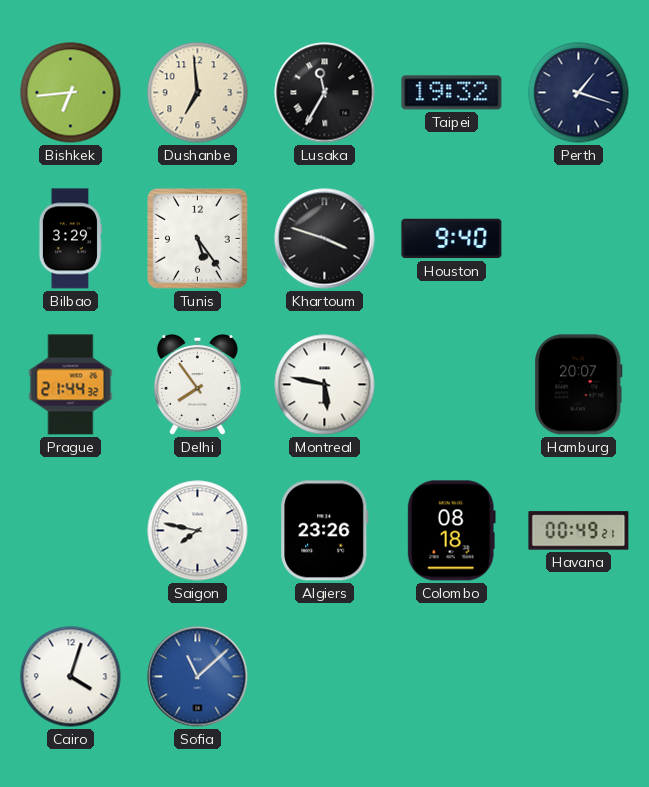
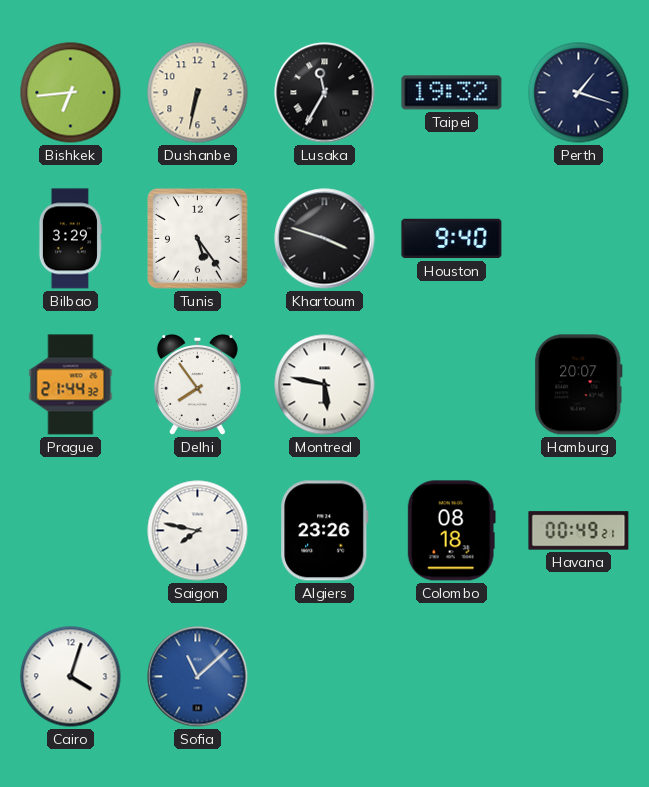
Dushanbe: 6:59 -> 6:32 (198, 93)
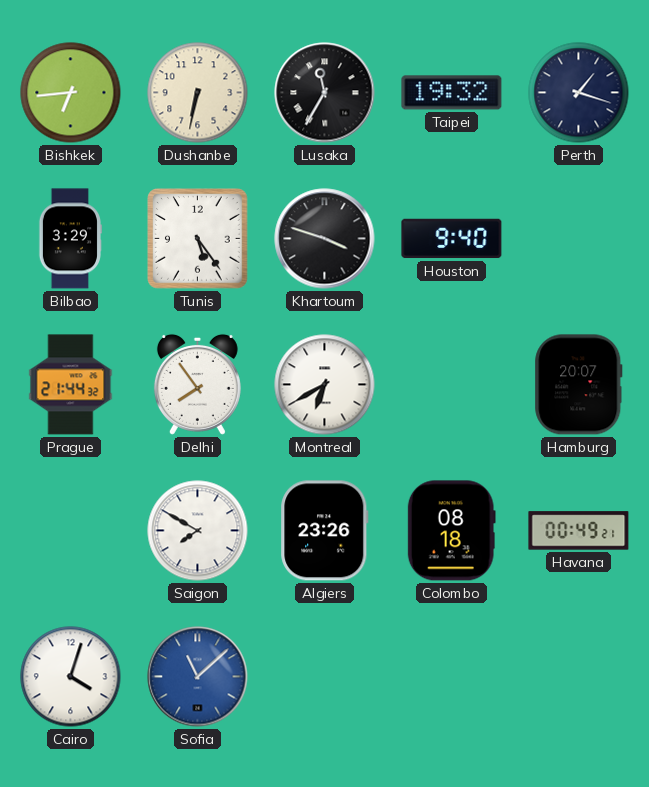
Montreal: 5:47 -> 6:40 (325, 385)
Saigon: 7:47 -> 7:50 (198, 531)
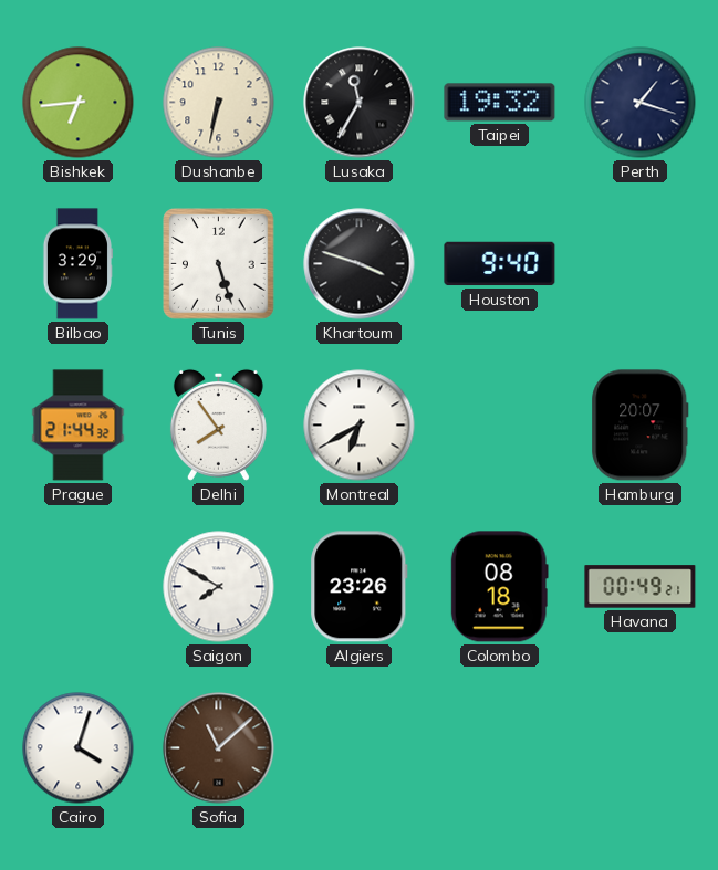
Tunis: 5:24 -> 5:27 (219, 264)
Sofia dial: blue -> brown (219, 748)
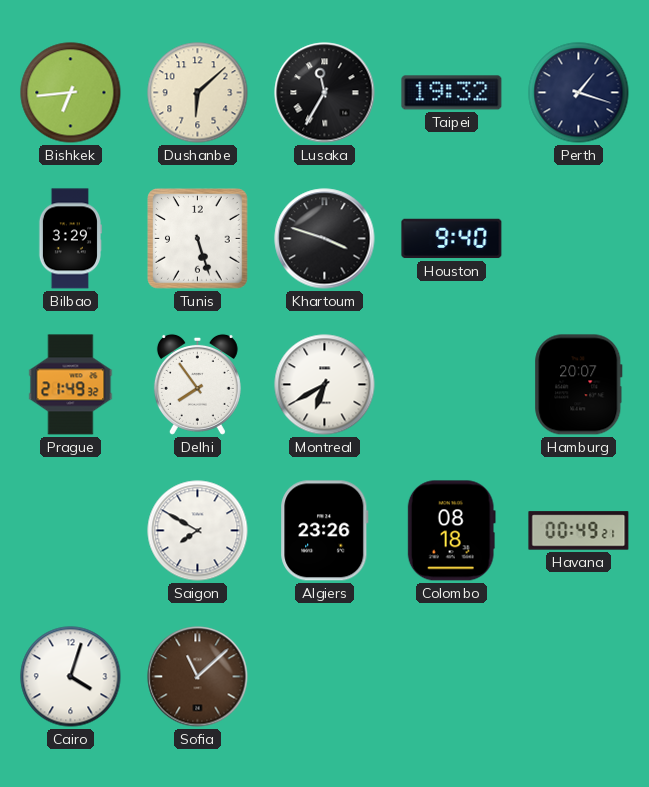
Dushanbe: 6:32 -> 6:08 (198, 93)
Prague: 21:44 -> 21:49 (71, 385)
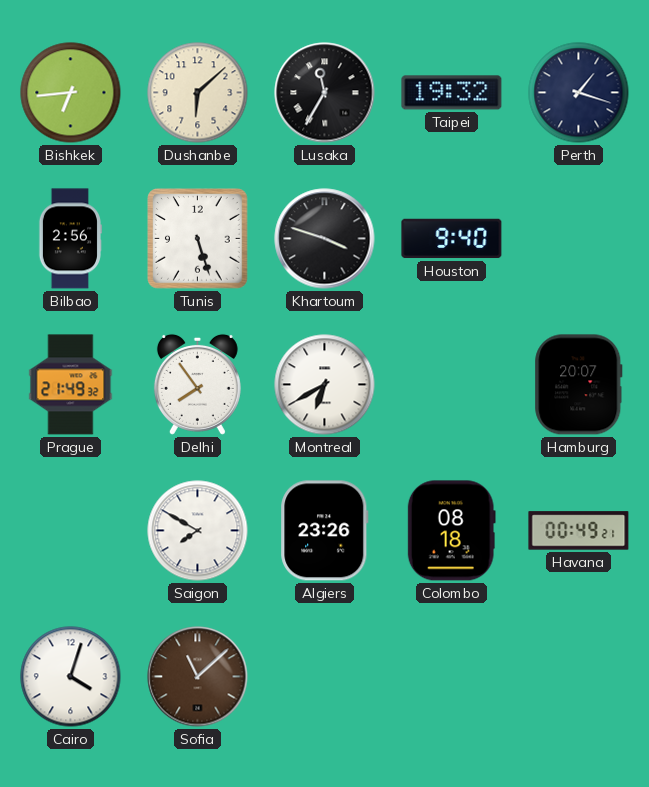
Bilbao: 3:29 -> 2:56 (70, 239)
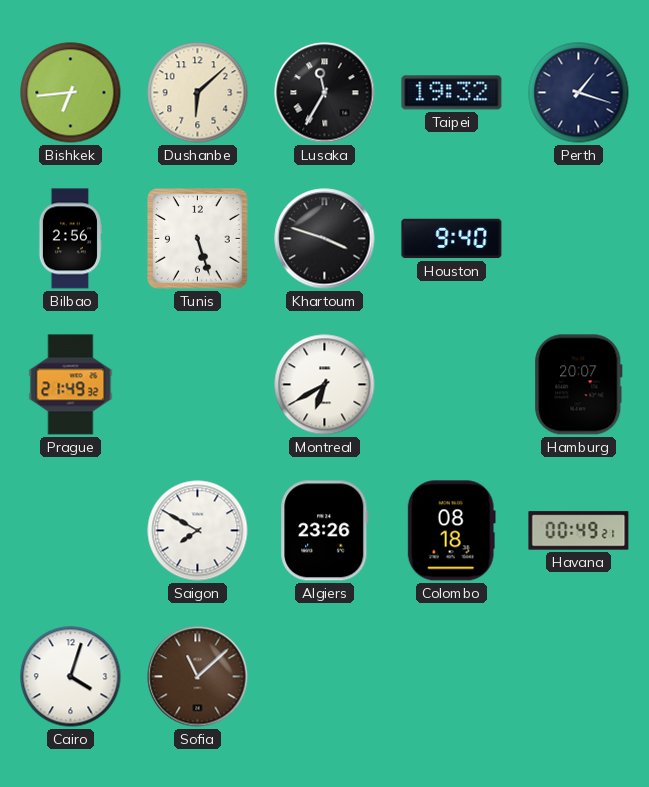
Delhi: 7:54 -> none (197, 384)
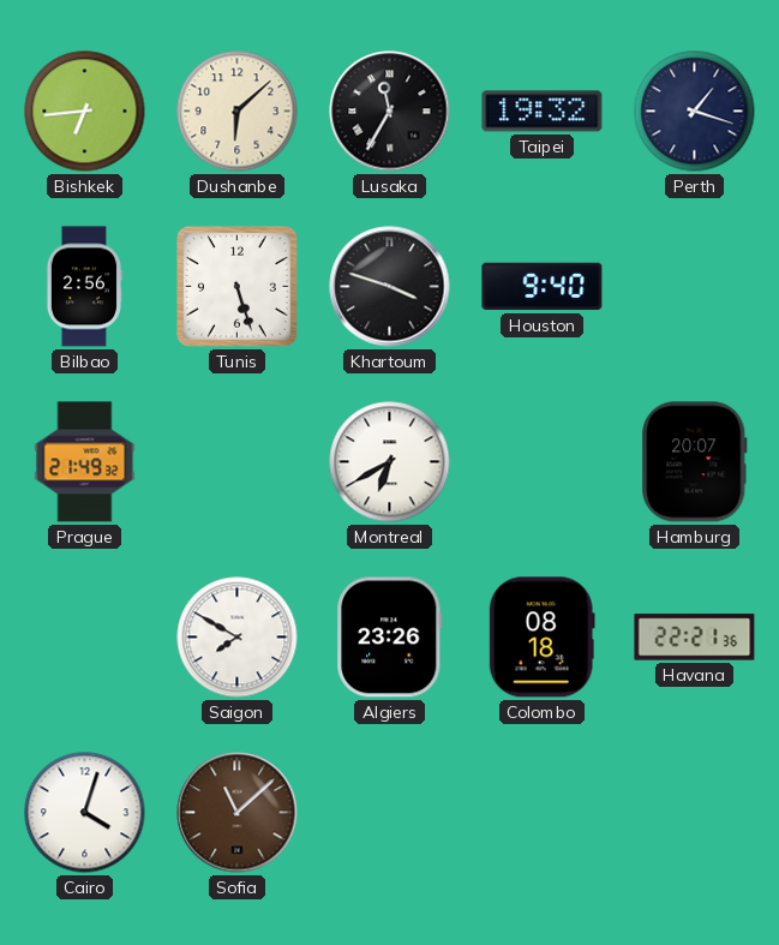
Havana: 00:49 -> 22:21 (695, 638)
